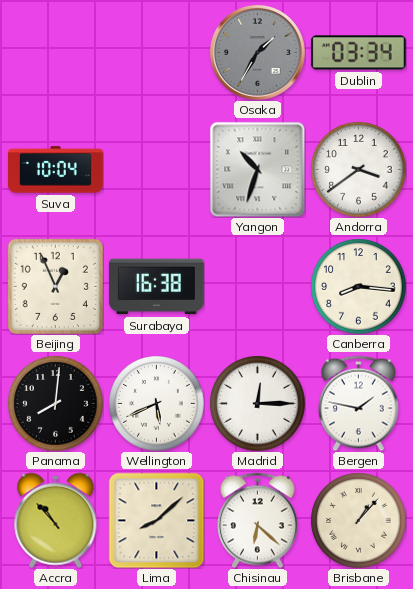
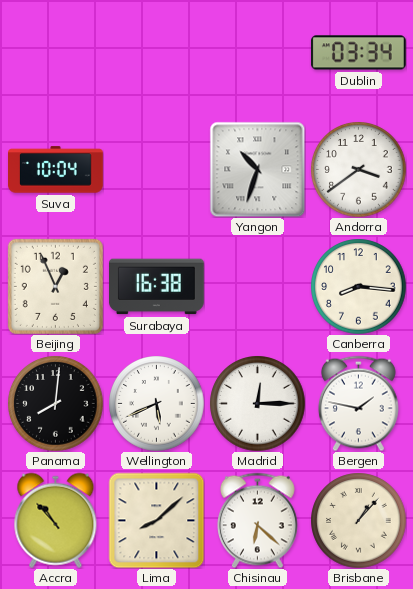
Osaka: 1:35 -> none (257, 52)
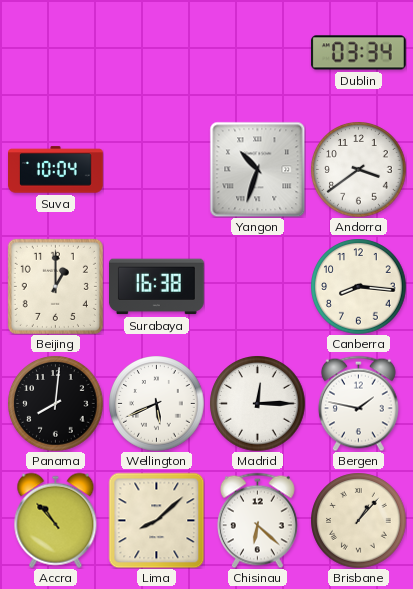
Beijing: 12:56 -> 1:00 (55, 286)
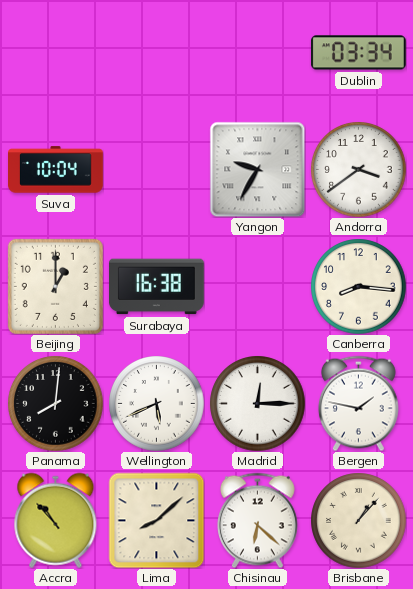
Yangon: 10:33 -> 9:35 (257, 169)
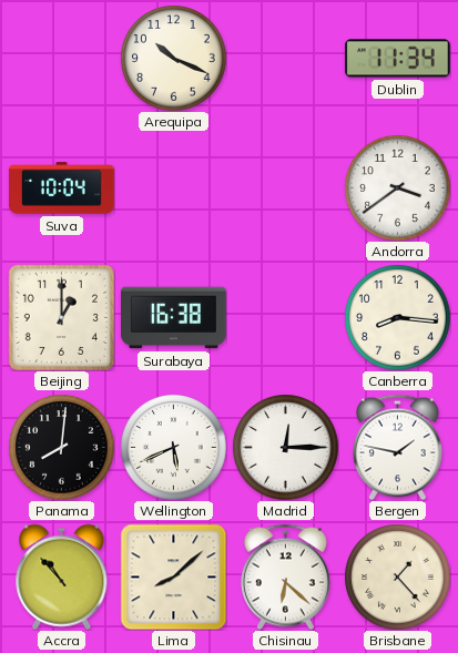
Arequipa: none -> 10:19 (173, 58)
Dublin: 03:34 -> 11:34 (397, 59)
Yangon: 9:35 -> none (257, 169)
Brisbane: 1:07 -> 1:23 (397, 577)
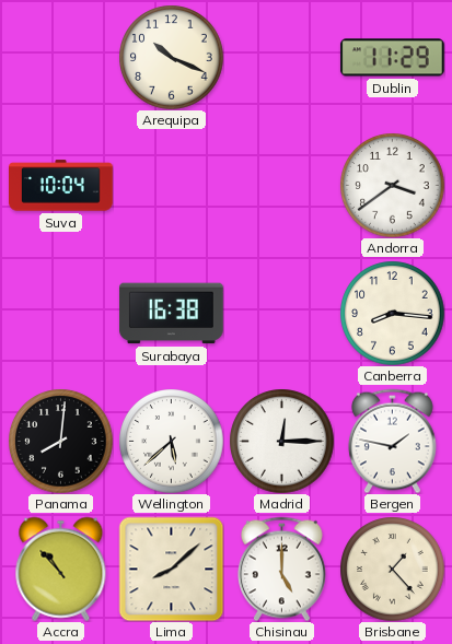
Dublin: 11:34 -> 11:29 (392, 58)
Beijing: 1:00 -> none (61, 317)
Wellington: 5:41 -> 5:38 (171, 441)
Chisinau: 6:22 -> 5:00 (281, 569)
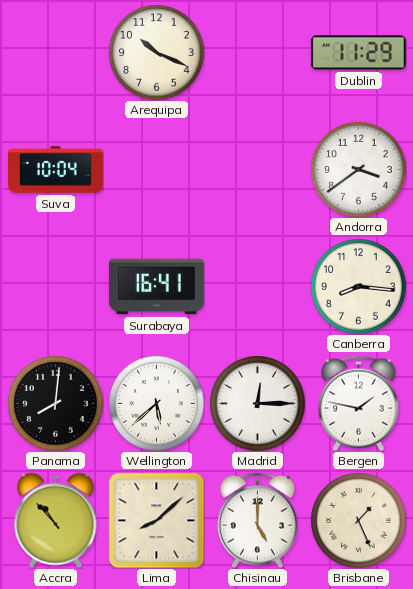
Surabaya: 16:38 -> 16:41 (156, 287)
Brisbane: 1:23 -> 1:26 (358, 520)
